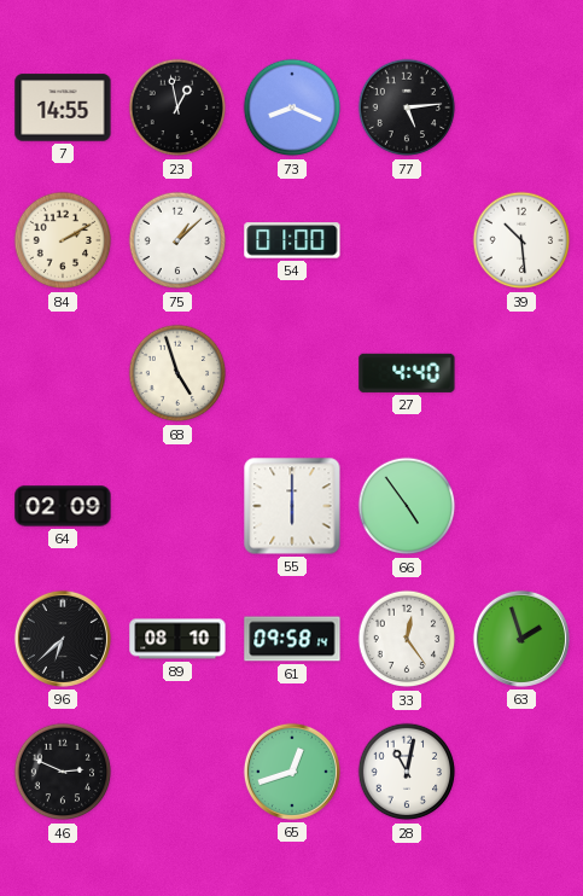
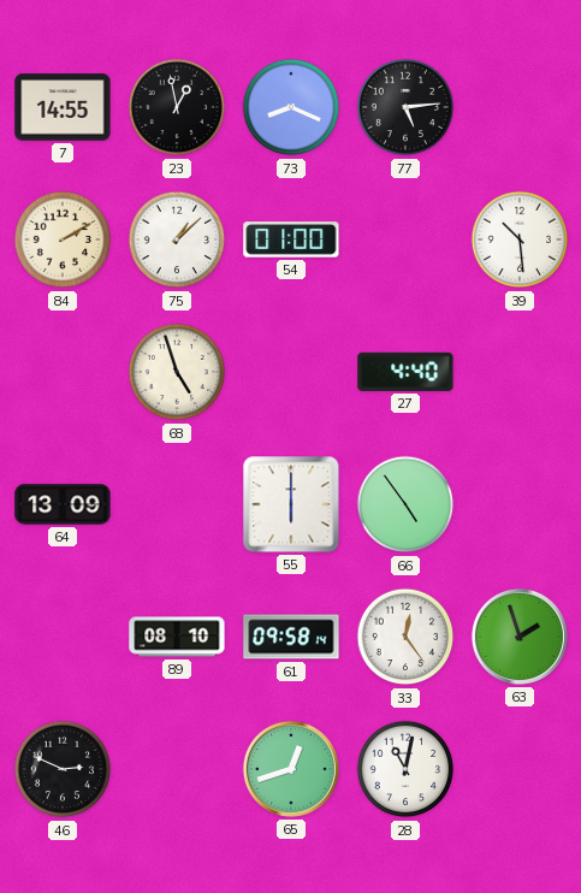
64: 02:09 -> 13:09 (63, 504)
96: 6:38 -> none (63, 639)
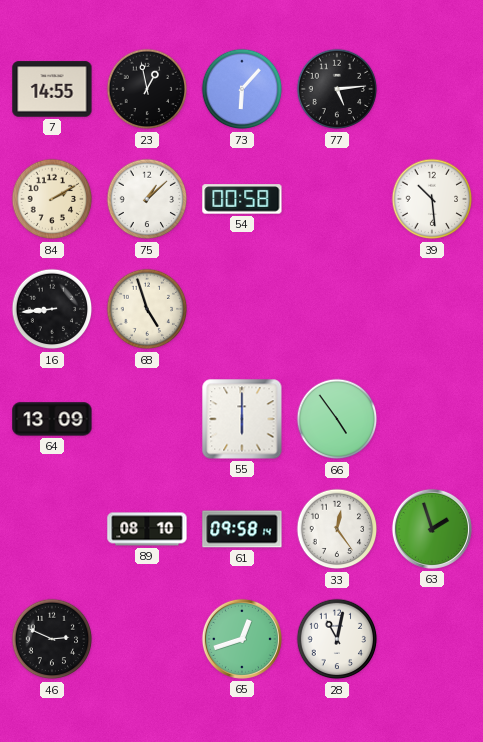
73: 8:19 -> 6:07 (242, 89)
54: 01:00 -> 00:58 (242, 199)
16: none -> 8:44 (52, 309)
27: 4:40 -> none (405, 372)
